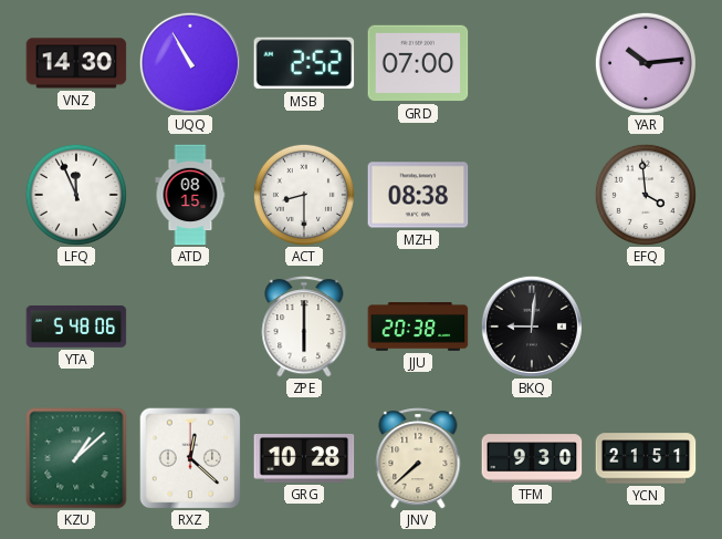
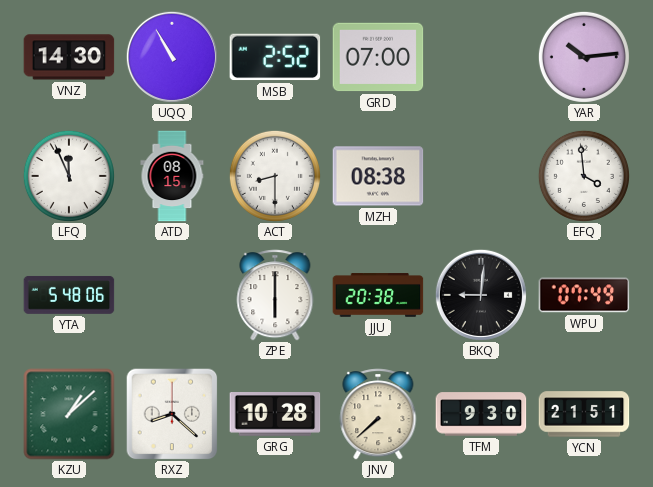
WPU: none -> 07:49 (584, 295)
RXZ: 12:22 -> 8:22 (172, 414)
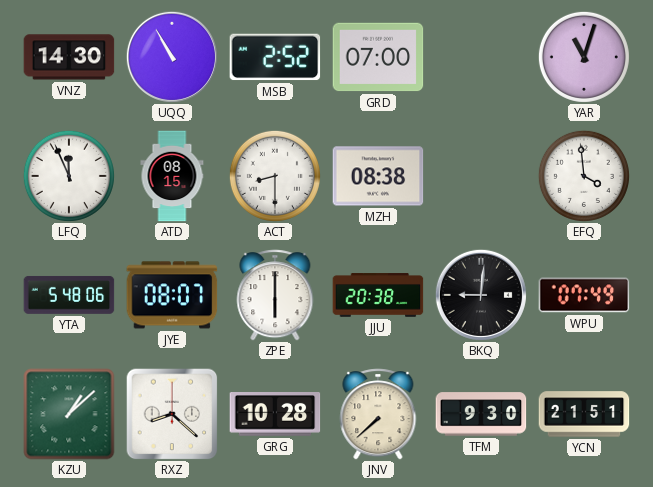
YAR: 10:14 -> 11:03 (584, 57)
JYE: none -> 08:07 (172, 295)
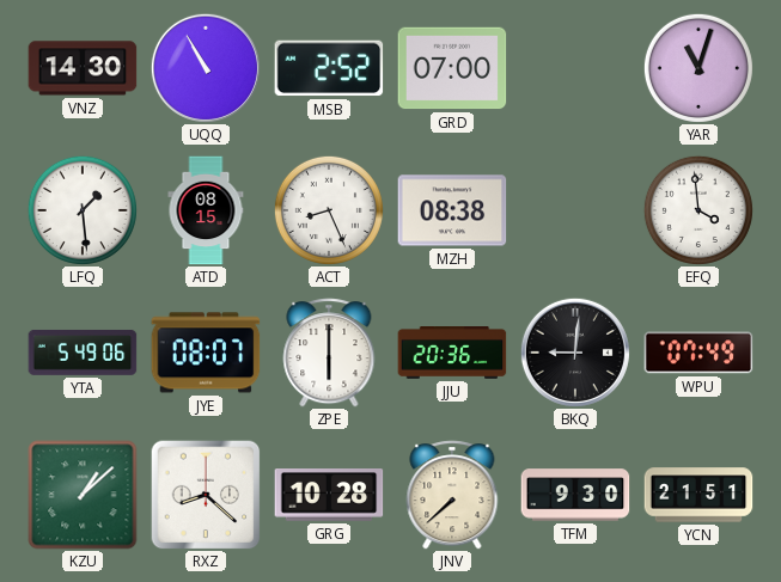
LFQ: 11:56 -> 1:29 (83, 210)
ACT: 8:30 -> 8:26 (329, 210)
YTA: 5:48 -> 5:49 (83, 353)
JJU: 20:38 -> 20:36 (452, 353)
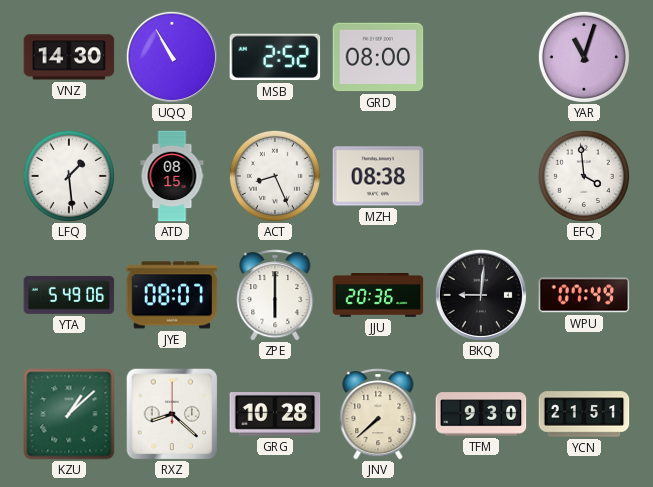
GRD: 07:00 -> 08:00 (378, 57)
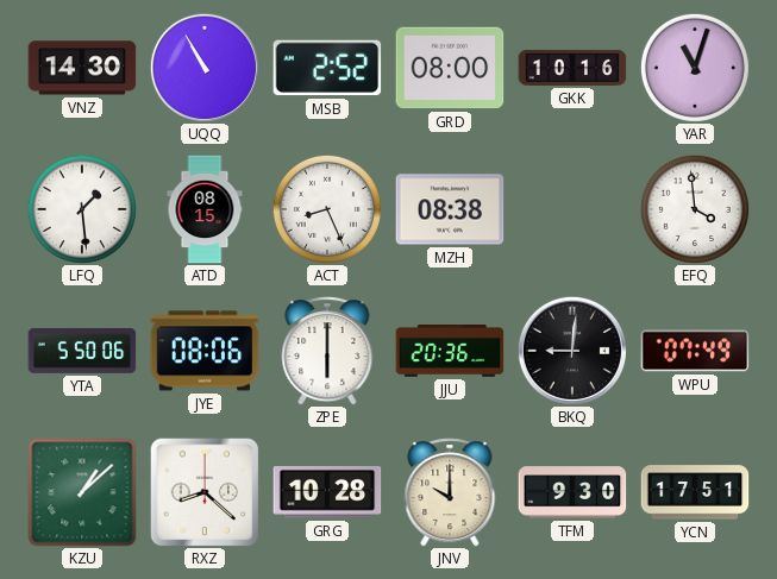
GKK: none -> 10:16 (572, 68)
YTA: 5:49 -> 5:50 (82, 351)
JYE: 08:07 -> 08:06 (205, 351)
JNV: 7:38 -> 10:00 (450, 492)
YCN: 21:51 -> 17:51 (695, 492)
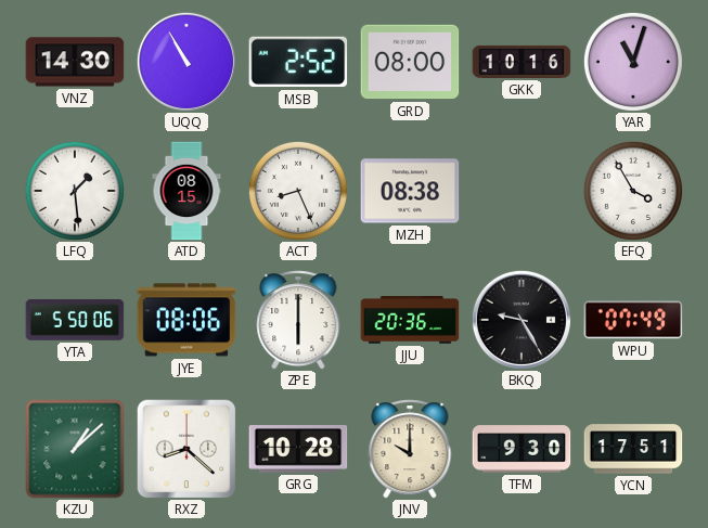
EFQ: 3:59 -> 3:55 (633, 191)
BKQ: 9:01 -> 9:25 (522, 320)
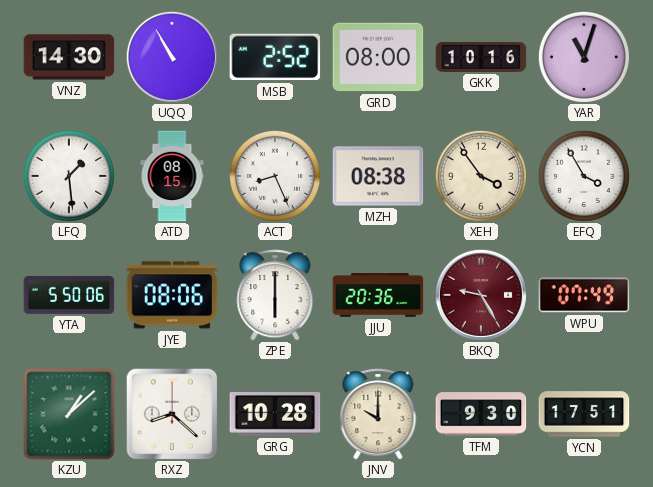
XEH: none -> 3:54 (481, 176)
BKQ dial: black -> burgundy (481, 295)
